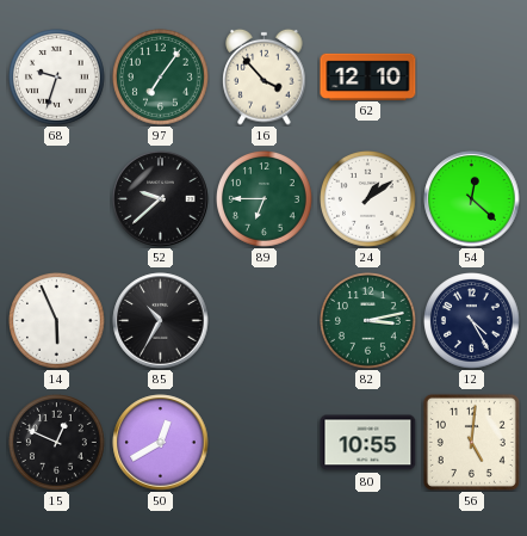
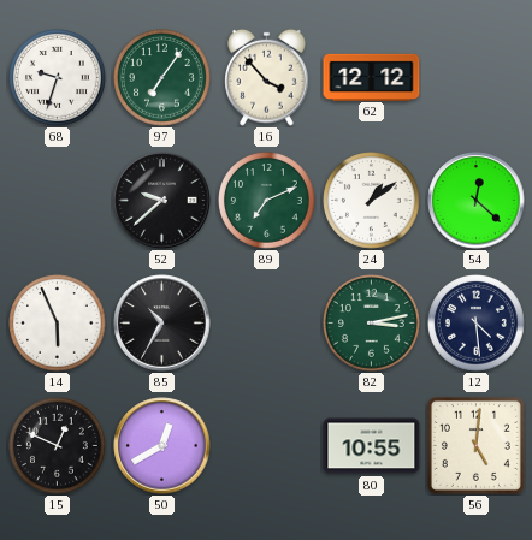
62: 12:10 -> 12:12 (372, 77)
89: 6:45 -> 7:11 (267, 201)
12: 4:25 -> 4:29 (477, 324)
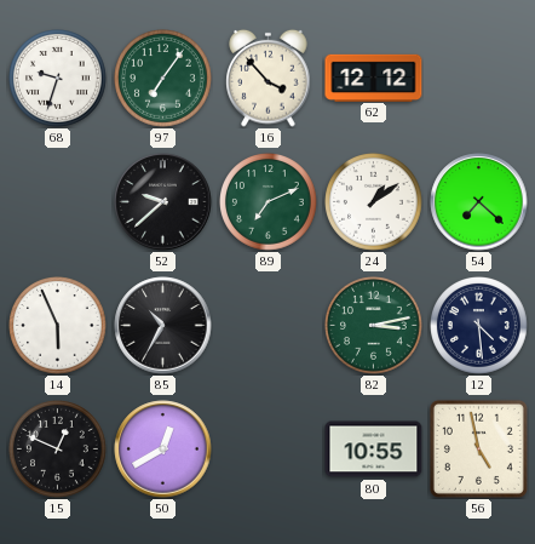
54: 12:22 -> 7:22 (479, 202)
56: 5:01 -> 4:58 (478, 448)
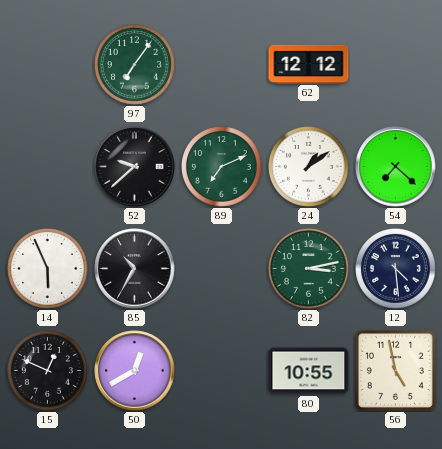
68: 9:33 -> none (58, 79)
16: 3:53 -> none (269, 78)
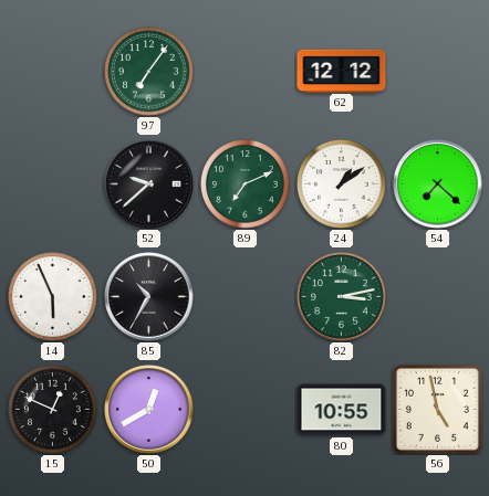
12: 4:29 -> none (396, 269)
